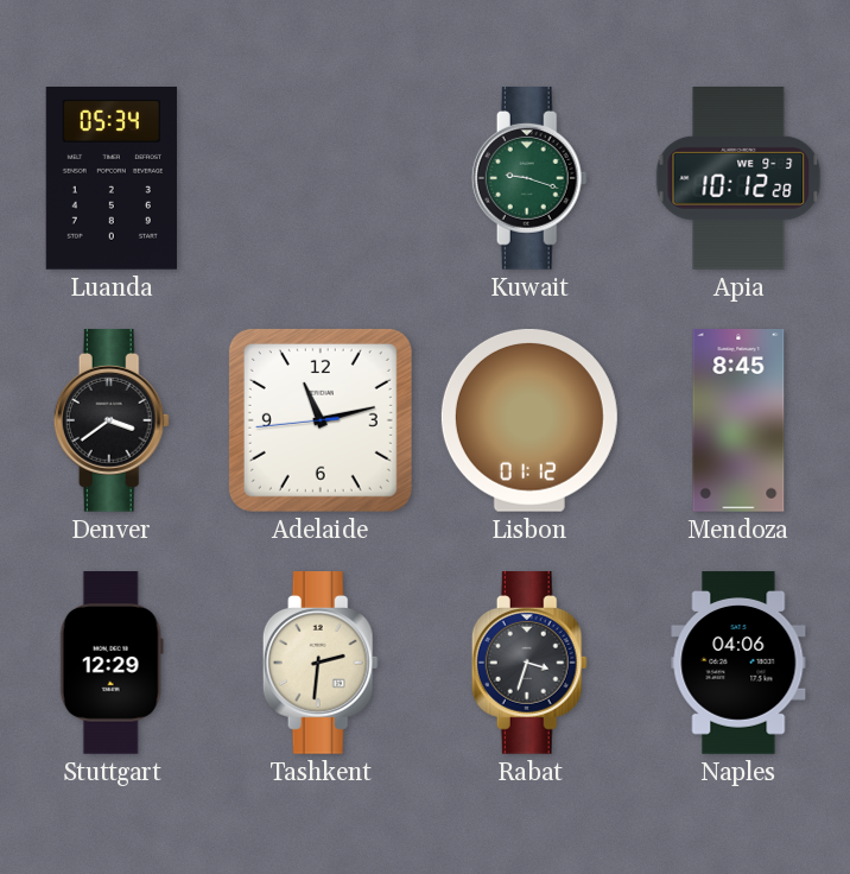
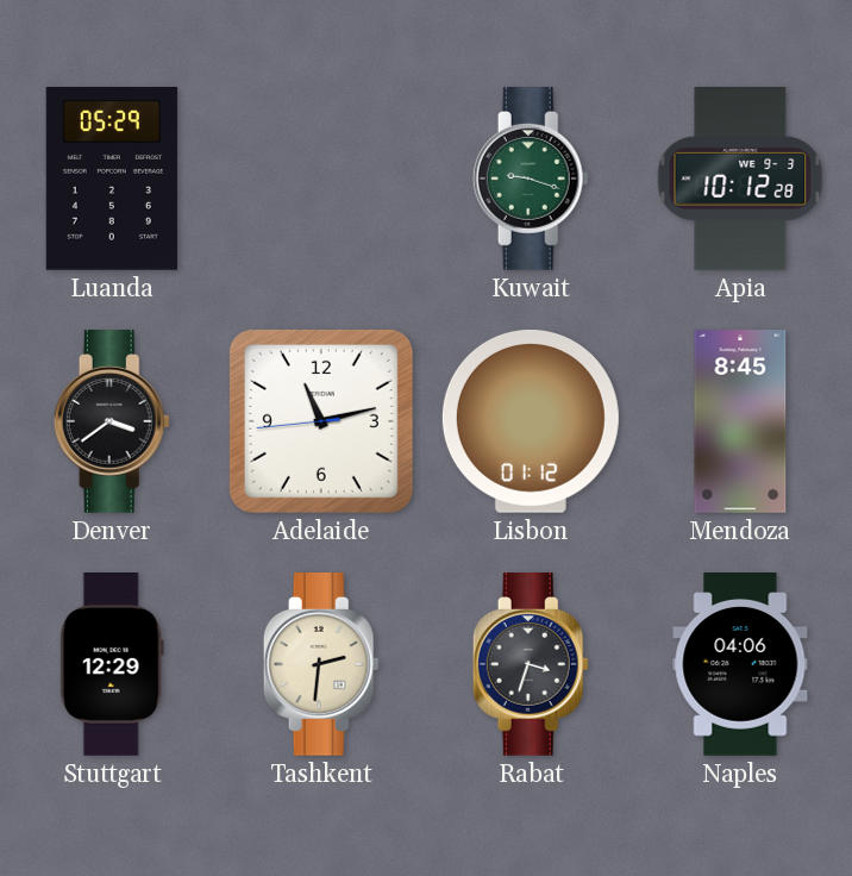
Luanda: 05:34 -> 05:29 (112, 180)
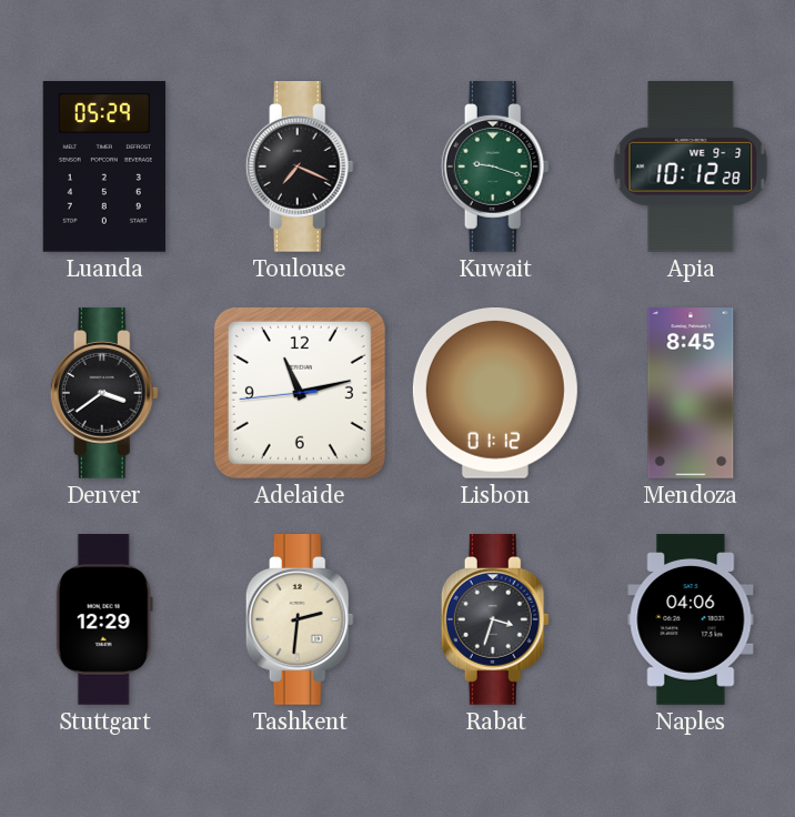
Toulouse: none -> 7:19 (300, 168)
